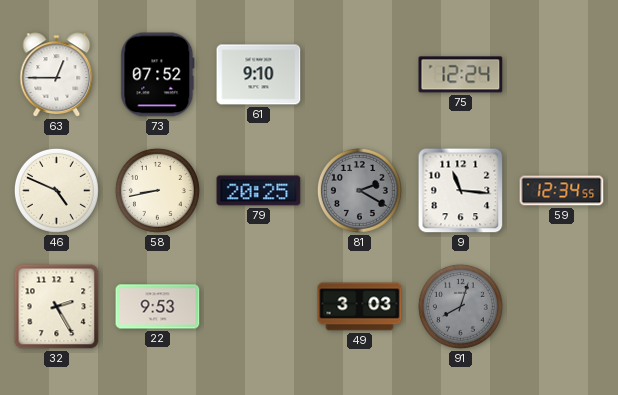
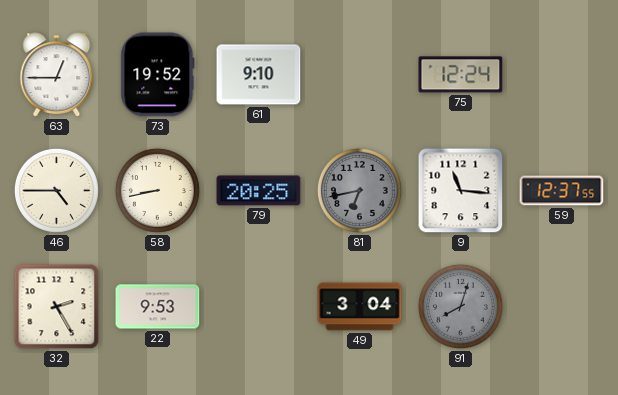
73: 07:52 -> 19:52 (158, 75)
46: 4:49 -> 4:45 (56, 190)
81: 2:20 -> 6:43 (359, 190)
59: 12:34 -> 12:37 (562, 191)
49: 3:03 -> 3:04 (360, 307)
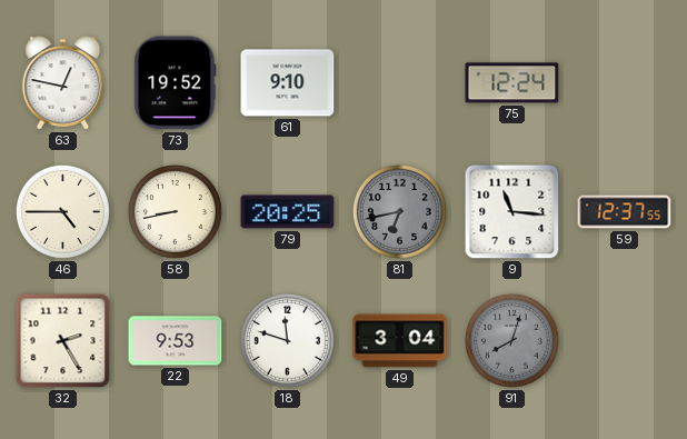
63: 12:45 -> 12:47 (63, 83)
18: none -> 11:48 (287, 340)
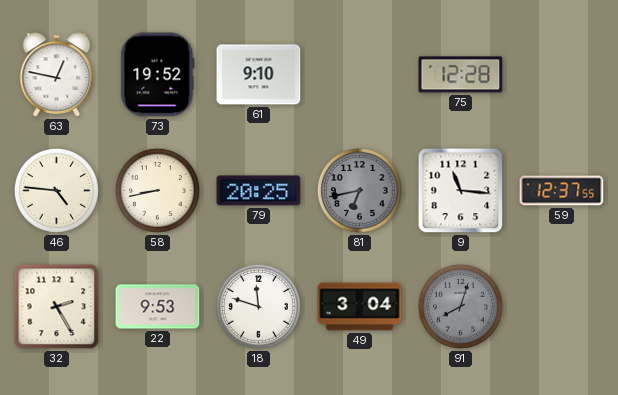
75: 12:24 -> 12:28 (461, 75)
46: 4:45 -> 4:46 (56, 190)
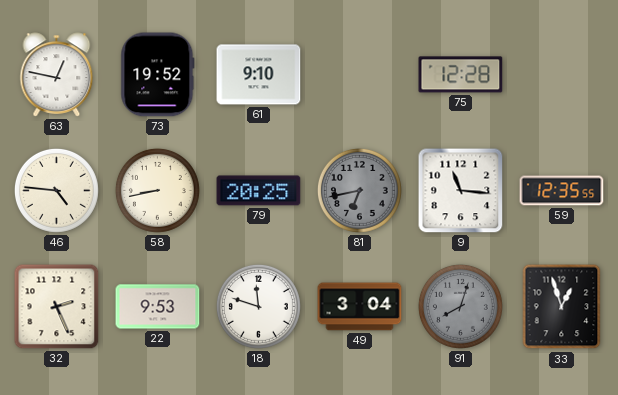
59: 12:37 -> 12:35 (562, 191)
32: 2:25 -> 2:26 (57, 307)
33: none -> 12:57 (562, 307)
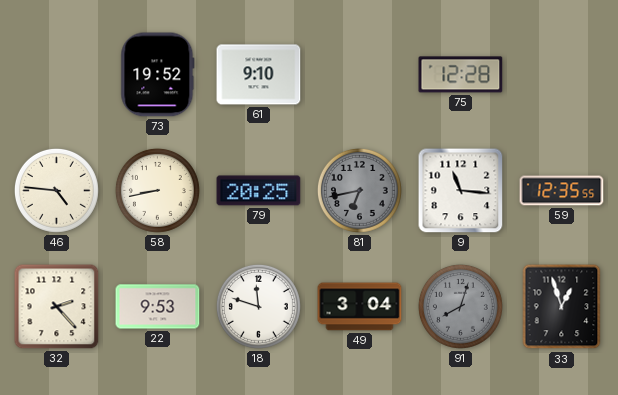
63: 12:47 -> none (57, 75)
32: 2:26 -> 2:23 (57, 307)
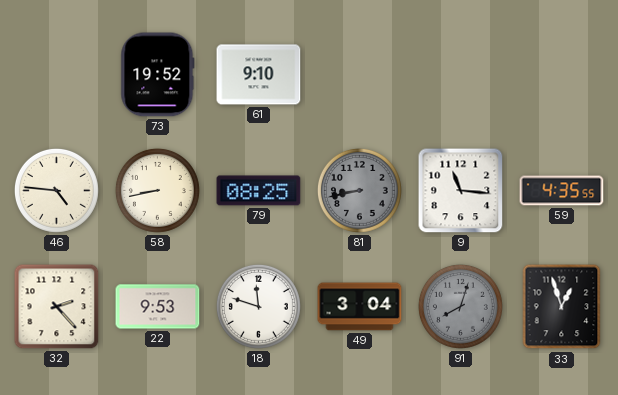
75: 12:28 -> none (461, 75)
79: 20:25 -> 08:25 (259, 191)
81: 6:43 -> 8:43 (359, 190)
59: 12:35 -> 4:35 (562, 191)
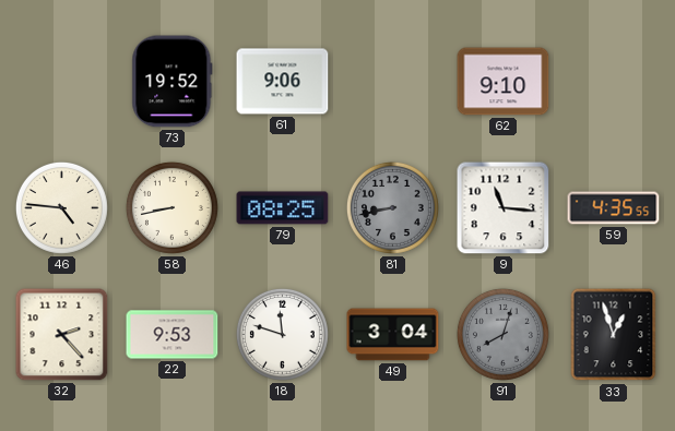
61: 9:10 -> 9:06 (283, 82)
62: none -> 9:10 (504, 82)
